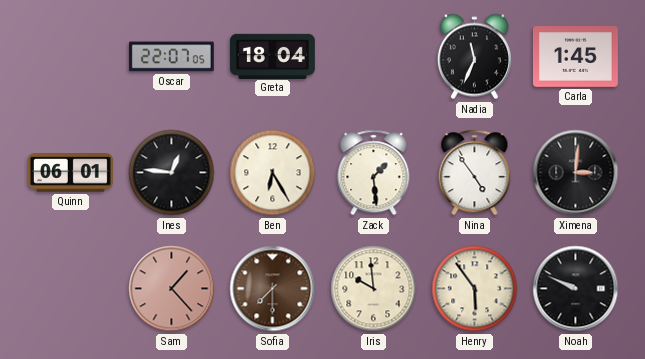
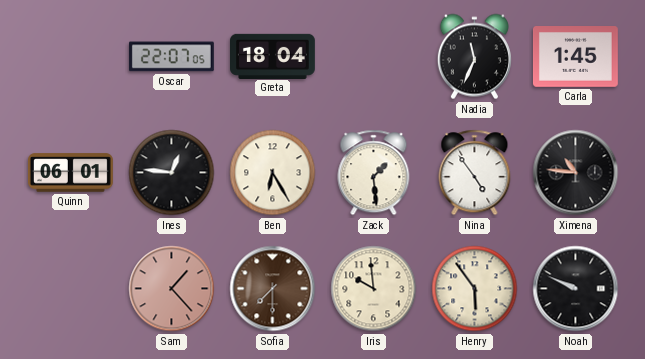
Ximena: 3:01 -> 10:46 (576, 173)
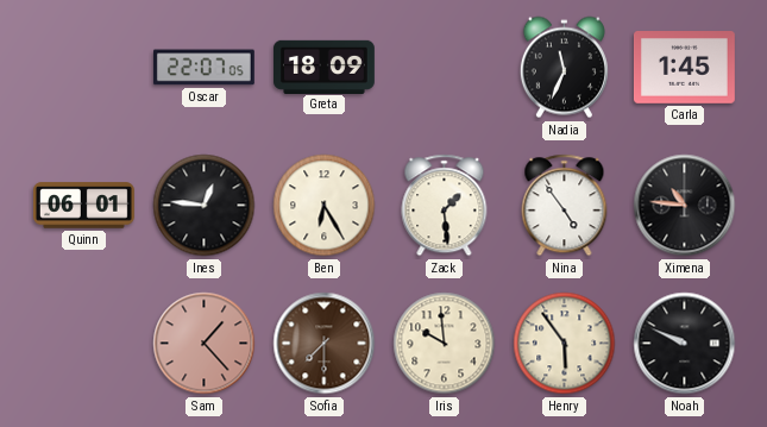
Greta: 18:04 -> 18:09 (325, 67)
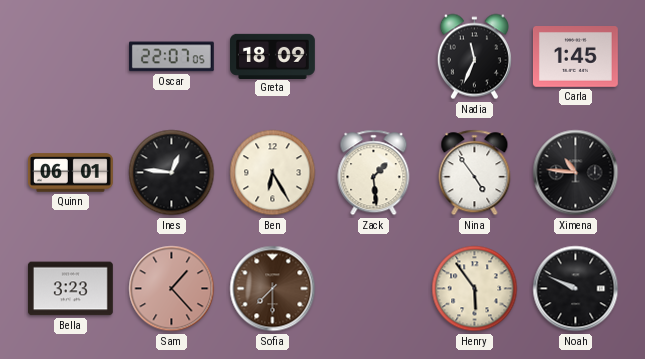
Bella: none -> 3:23 (70, 289)
Iris: 9:59 -> none (445, 344)
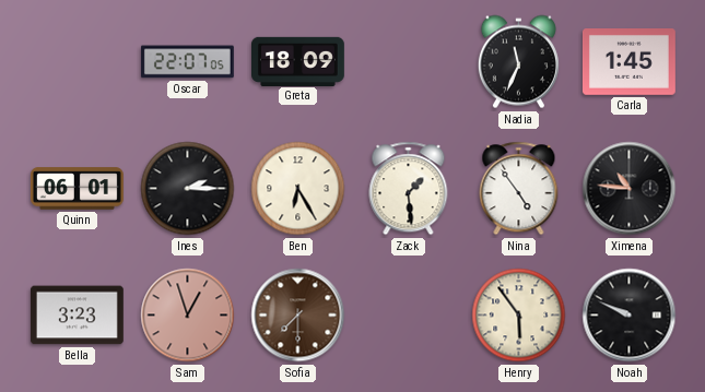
Ines: 12:46 -> 2:15 (188, 189)
Sam: 1:23 -> 12:57 (188, 316)
